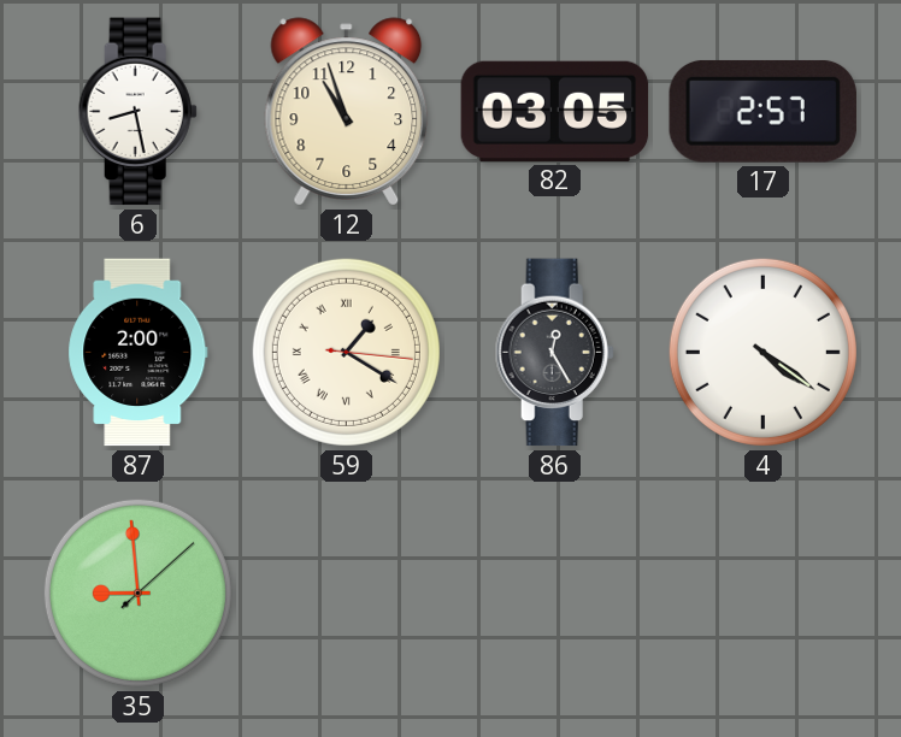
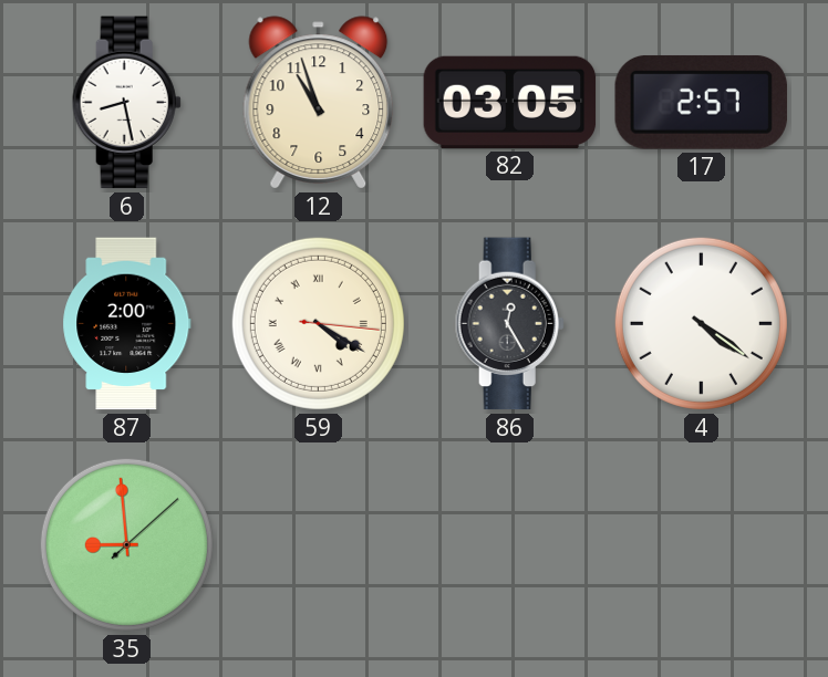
59: 1:20 -> 4:20 (318, 323)
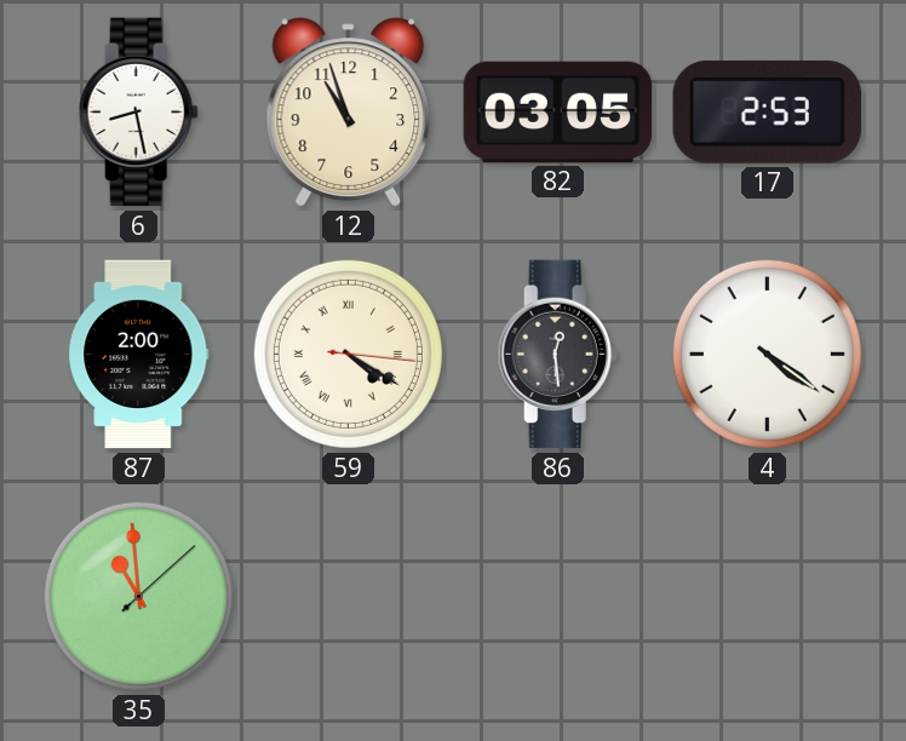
17: 2:57 -> 2:53 (767, 111)
86: 12:25 -> 12:29 (557, 355)
35: 8:59 -> 10:59 (138, 596)
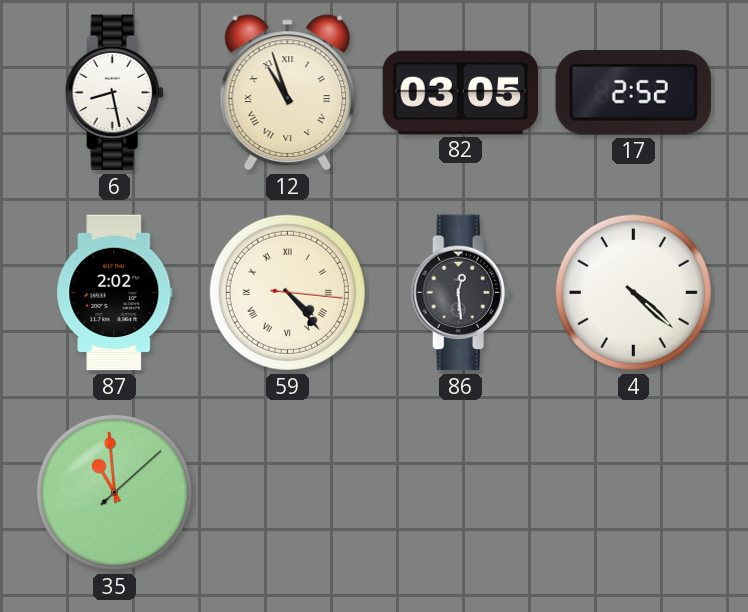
12 numerals: Arabic -> Roman (288, 93)
17: 2:53 -> 2:52 (633, 92)
87: 2:00 -> 2:02 (115, 293)
59: 4:20 -> 4:23 (287, 292)
4: 4:21 -> 4:22 (633, 292)
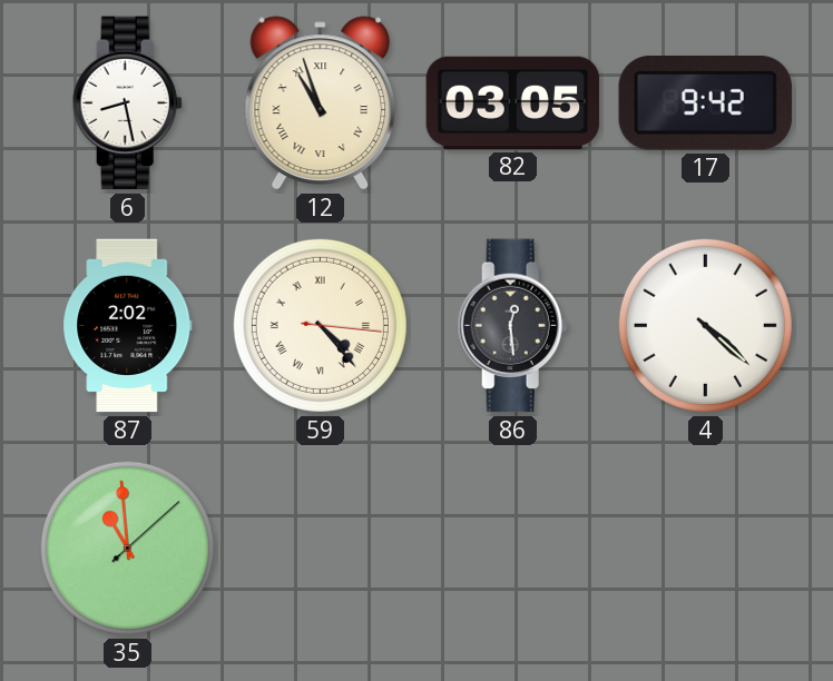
17: 2:52 -> 9:42 (705, 102)
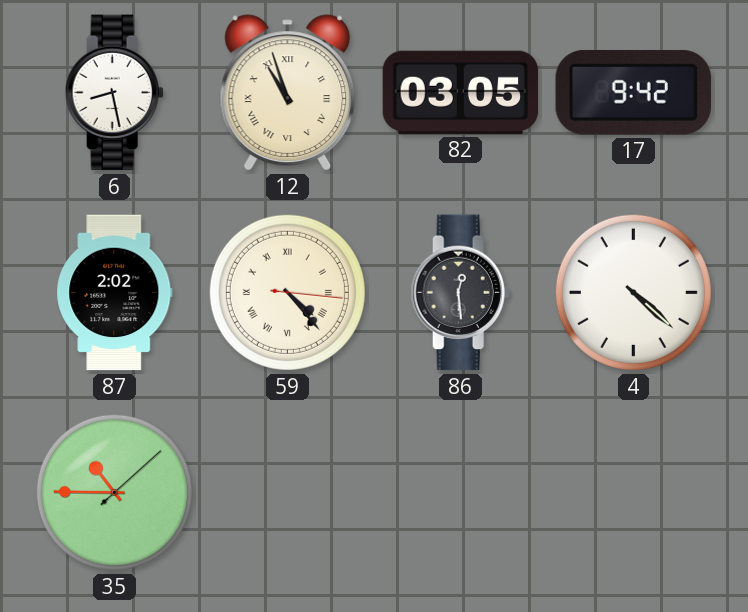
35: 10:59 -> 10:45 (114, 492)
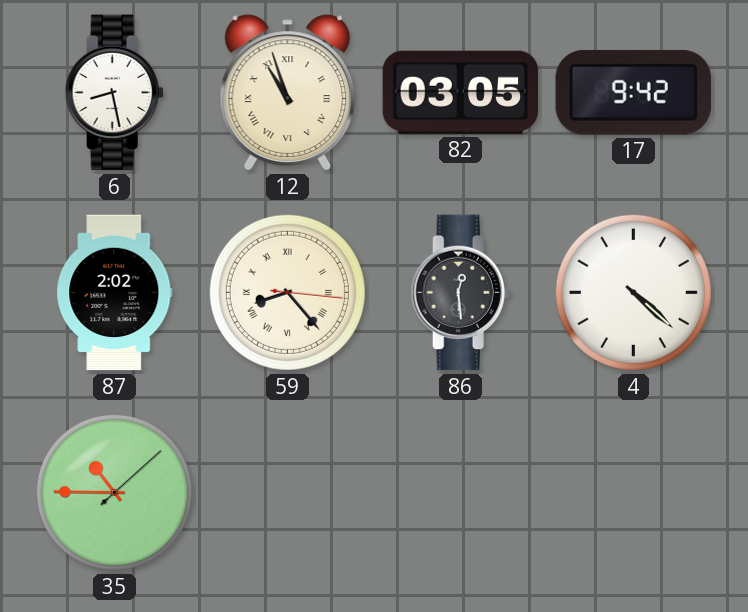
59: 4:23 -> 8:23 (287, 292)
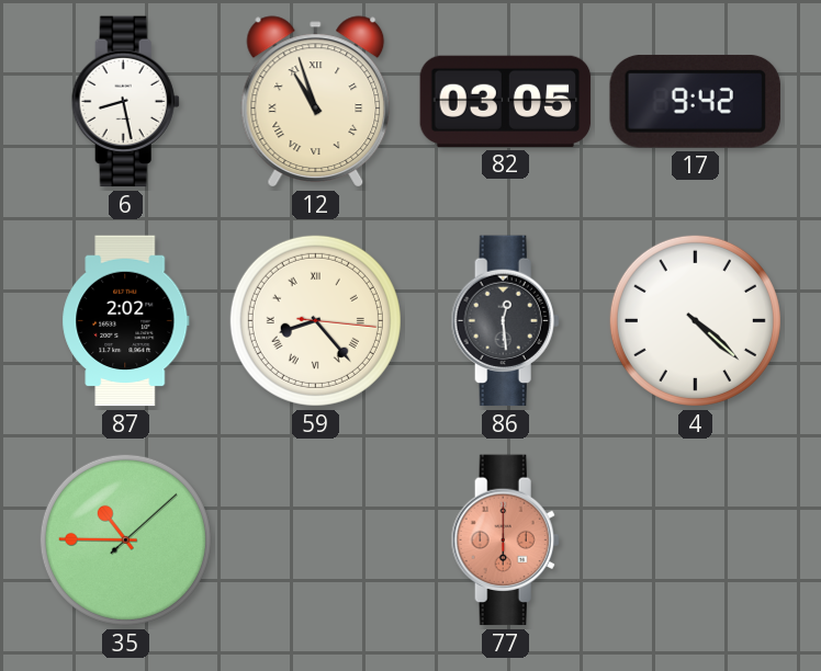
77: none -> 6:00 (505, 541)
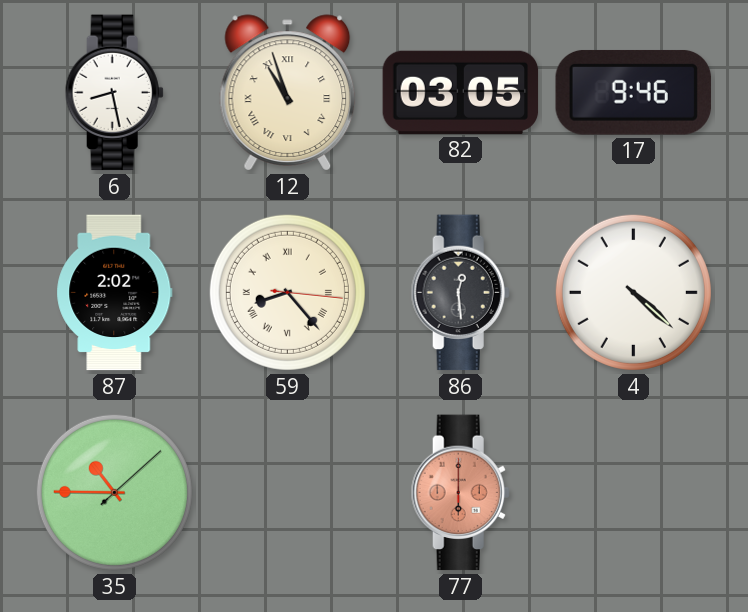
17: 9:42 -> 9:46 (633, 92)
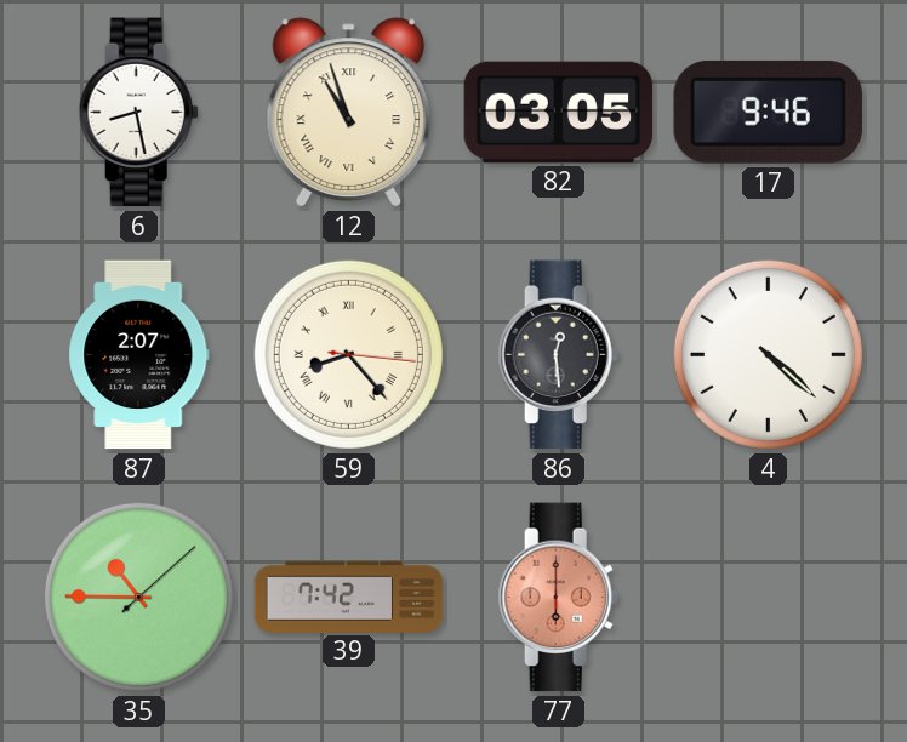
87: 2:02 -> 2:07 (139, 355)
39: none -> 7:42 (349, 597)
